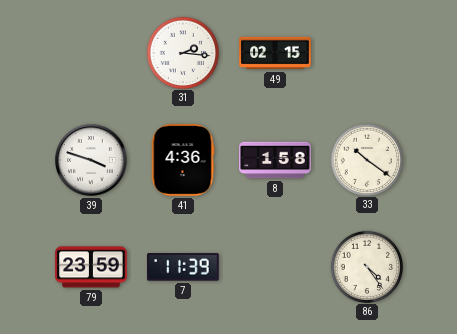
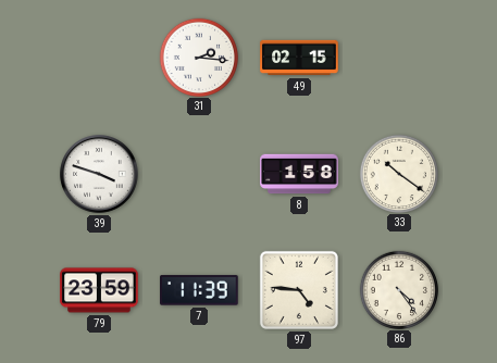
41: 4:36 -> none (183, 160)
97: none -> 4:46 (299, 290)
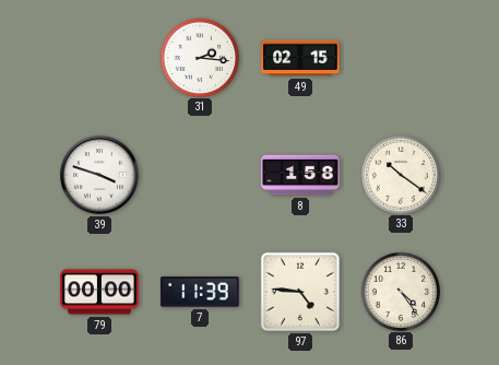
79: 23:59 -> 00:00 (99, 292)
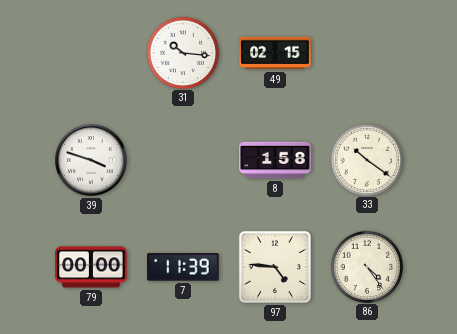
31: 2:16 -> 10:16 (182, 52)
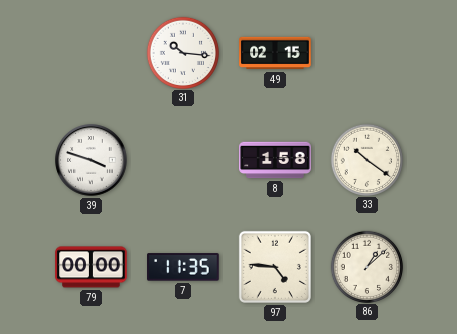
7: 11:39 -> 11:35 (183, 267)
86: 4:24 -> 1:08 (366, 266)
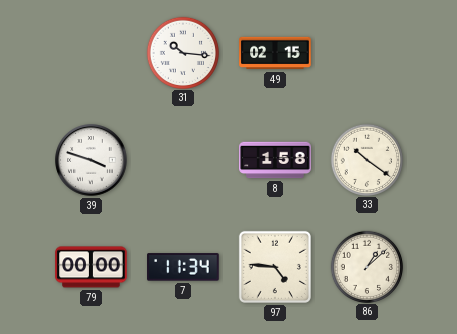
7: 11:35 -> 11:34 (183, 267)
